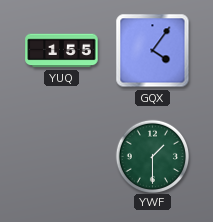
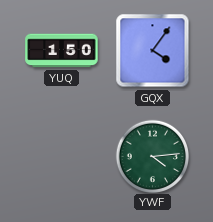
YUQ: 1:55 -> 1:50 (62, 51)
YWF: 1:30 -> 4:14 (152, 156)
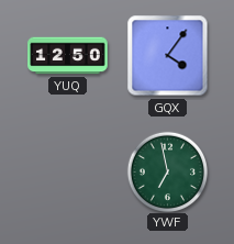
YUQ: 1:50 -> 12:50 (68, 56)
YWF: 4:14 -> 6:58 (167, 171)
